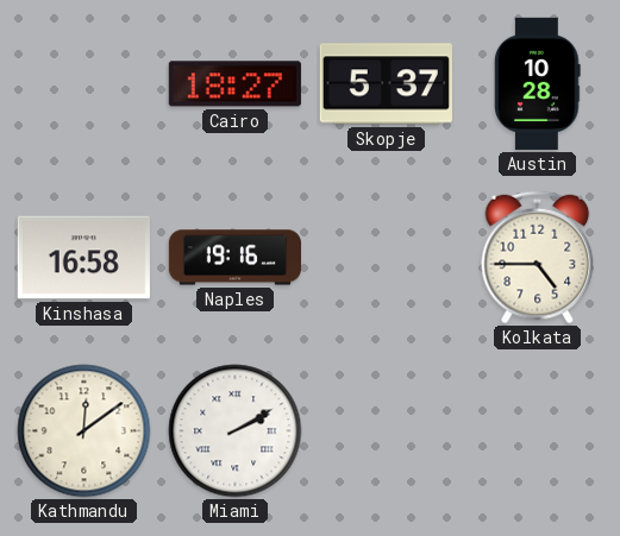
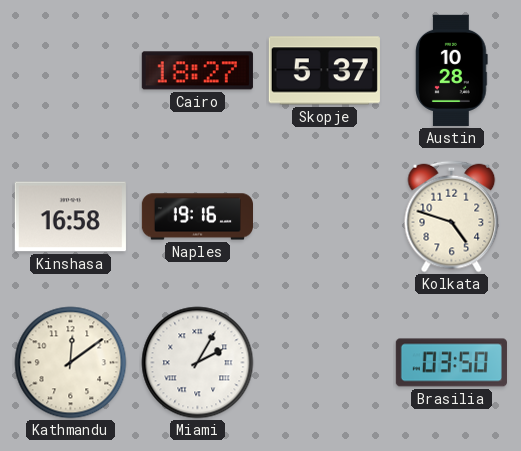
Kolkata: 4:45 -> 4:48 (452, 217)
Miami: 2:10 -> 2:05 (198, 363)
Brasilia: none -> 03:50 (451, 363)
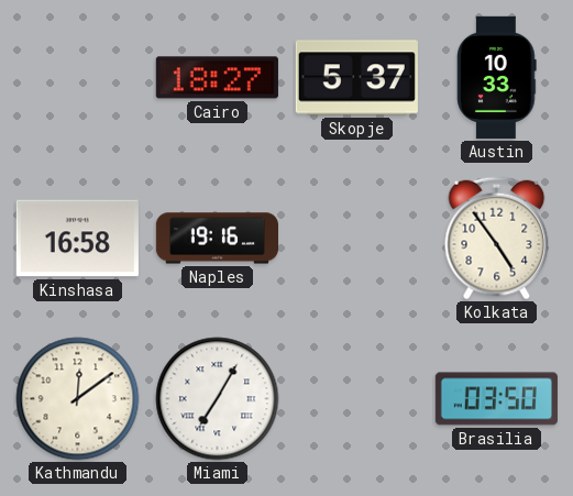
Austin: 10:28 -> 10:33 (497, 77)
Kolkata: 4:48 -> 4:54 (497, 239)
Miami: 2:05 -> 7:05 (218, 399)
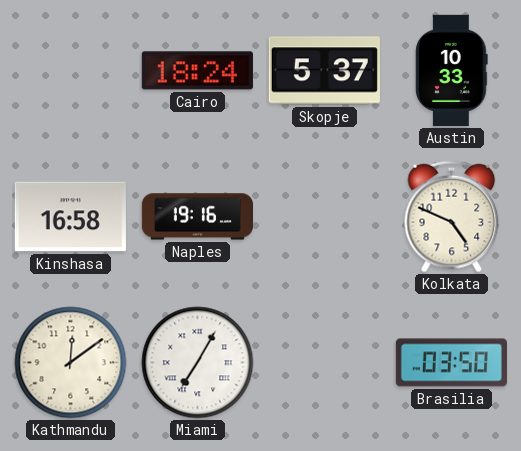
Cairo: 18:27 -> 18:24 (197, 71)
Kolkata: 4:54 -> 4:49 (452, 217)
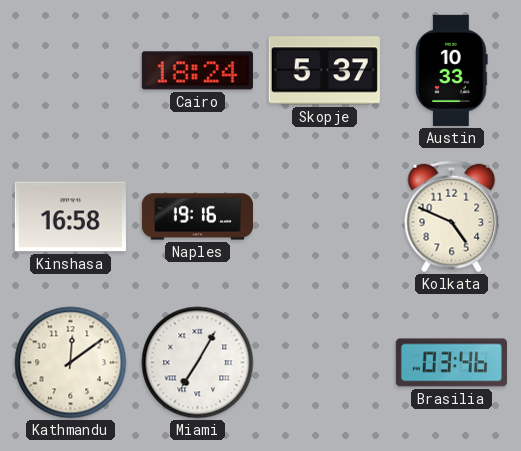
Brasilia: 03:50 -> 03:46 (451, 363)
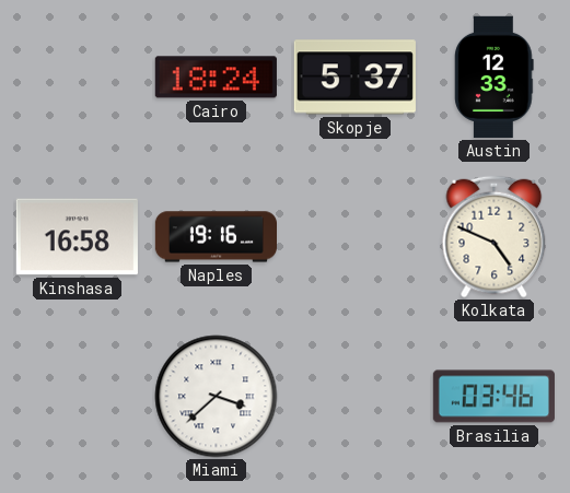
Austin: 10:33 -> 12:33 (495, 77)
Kathmandu: 12:09 -> none (71, 363)
Miami: 7:05 -> 3:38 (217, 397)
